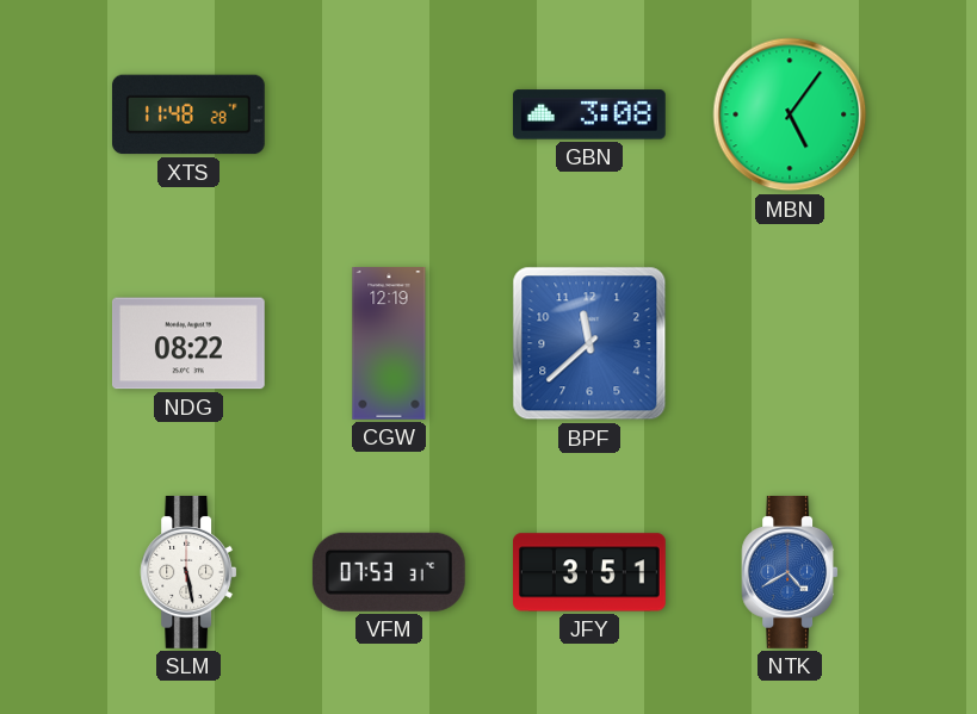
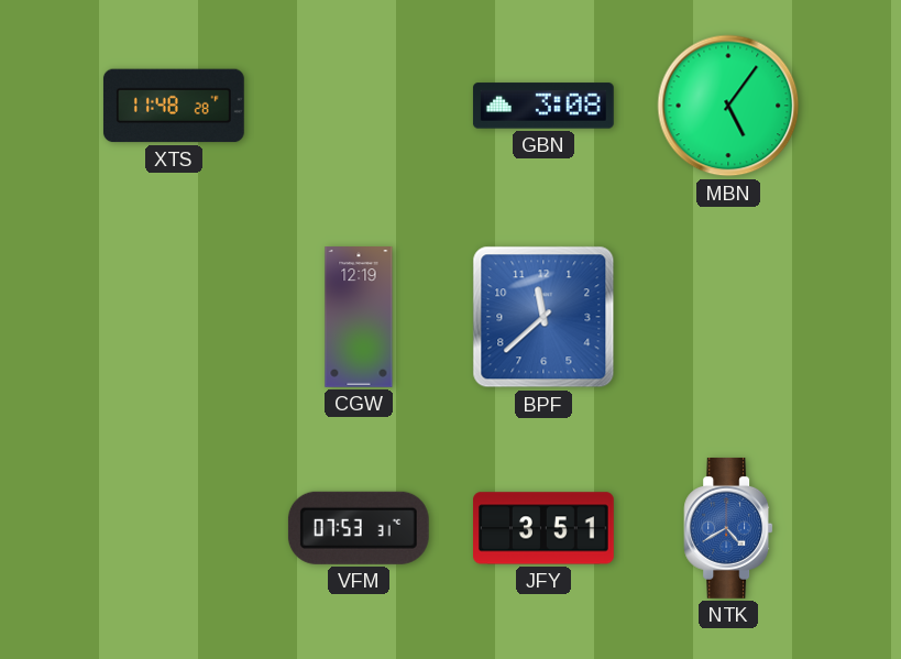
NDG: 08:22 -> none (188, 343)
SLM: 5:28 -> none (188, 572)
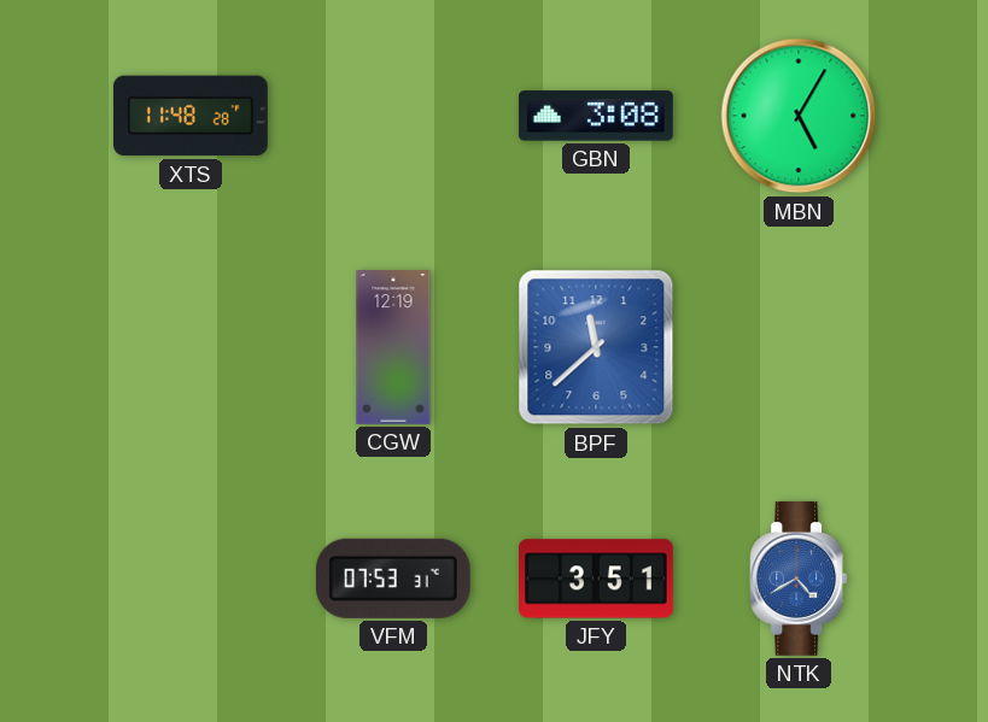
MBN: 5:06 -> 5:05 (799, 116)
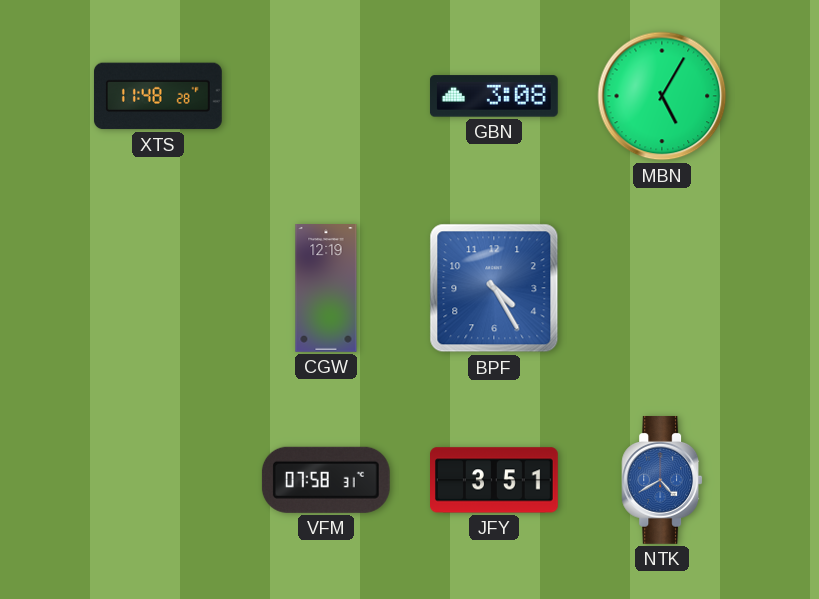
BPF: 11:38 -> 4:25 (494, 288)
VFM: 07:53 -> 07:58 (326, 480)
